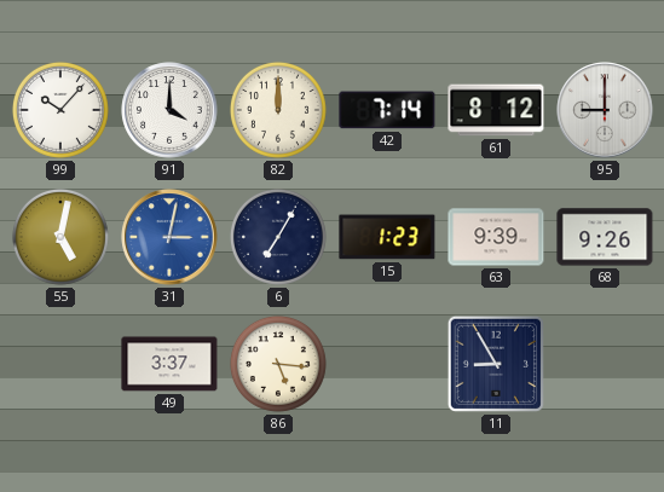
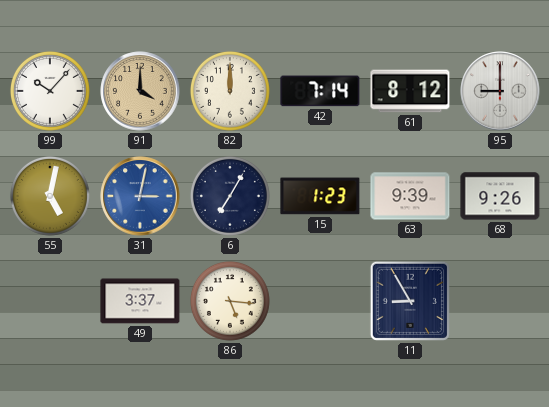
91 dial: white -> champagne (140, 91)
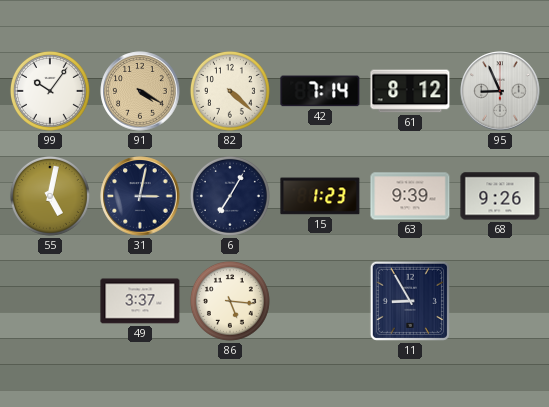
99: 10:07 -> 10:06 (50, 91)
91: 4:00 -> 4:20 (140, 91)
82: 12:00 -> 4:22 (230, 91)
95: 9:00 -> 8:56 (500, 91)
31 dial: blue -> navy (140, 196)
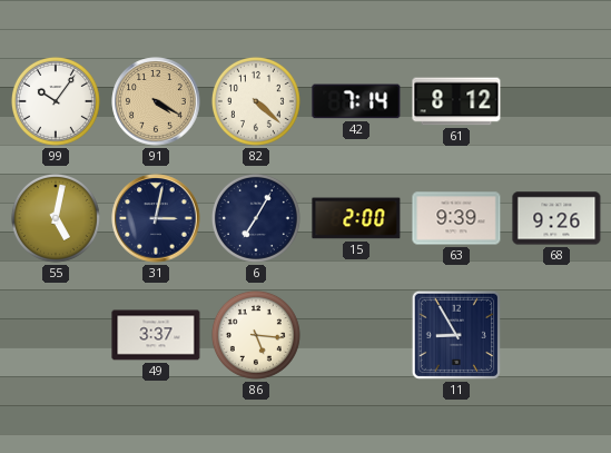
95: 8:56 -> none (500, 91)
15: 1:23 -> 2:00 (356, 218)
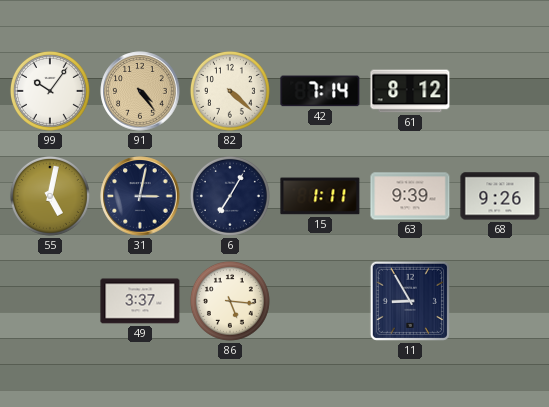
91: 4:20 -> 4:24 (140, 91)
15: 2:00 -> 1:11 (320, 196)
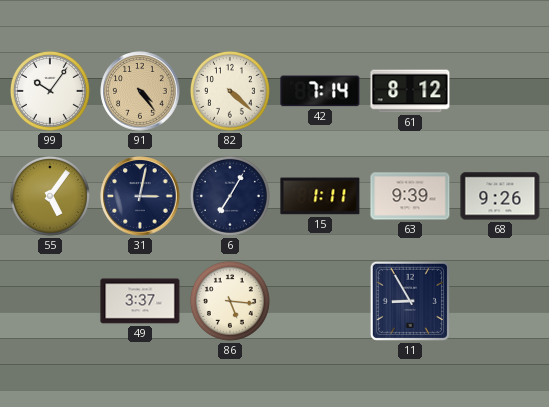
55: 5:02 -> 5:06 (50, 196)
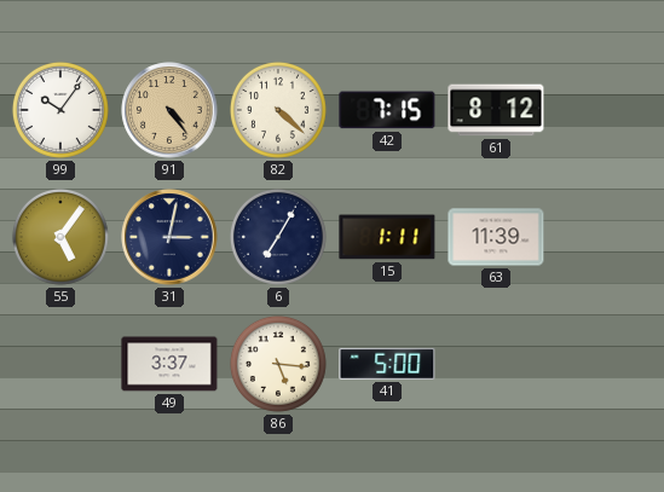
42: 7:14 -> 7:15 (387, 110)
63: 9:39 -> 11:39 (496, 237)
68: 9:26 -> none (500, 196)
41: none -> 5:00 (387, 364)
11: 8:55 -> none (410, 301)
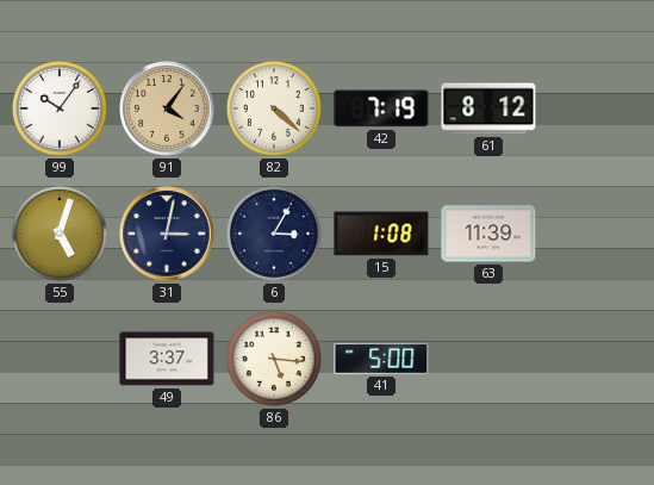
91: 4:24 -> 4:06 (167, 108)
42: 7:15 -> 7:19 (381, 108)
55: 5:06 -> 5:03 (60, 234)
6: 7:05 -> 3:05 (274, 234)
15: 1:11 -> 1:08 (381, 234)
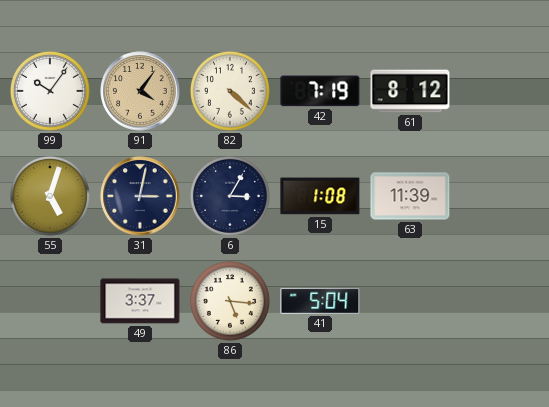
41: 5:00 -> 5:04 (320, 301)
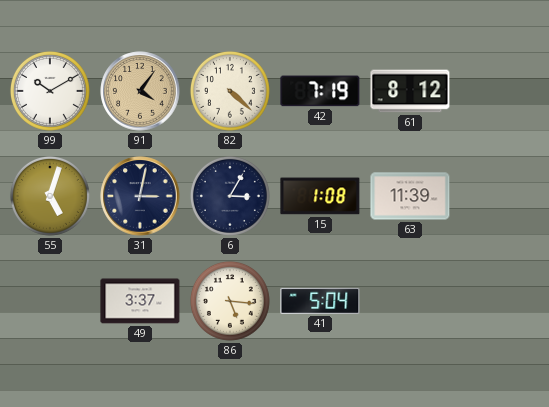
99: 10:06 -> 10:10 (50, 91)
